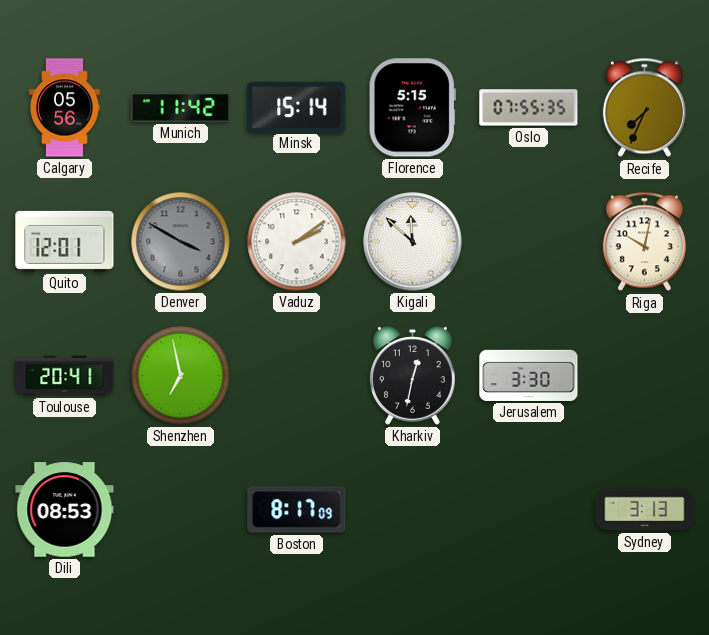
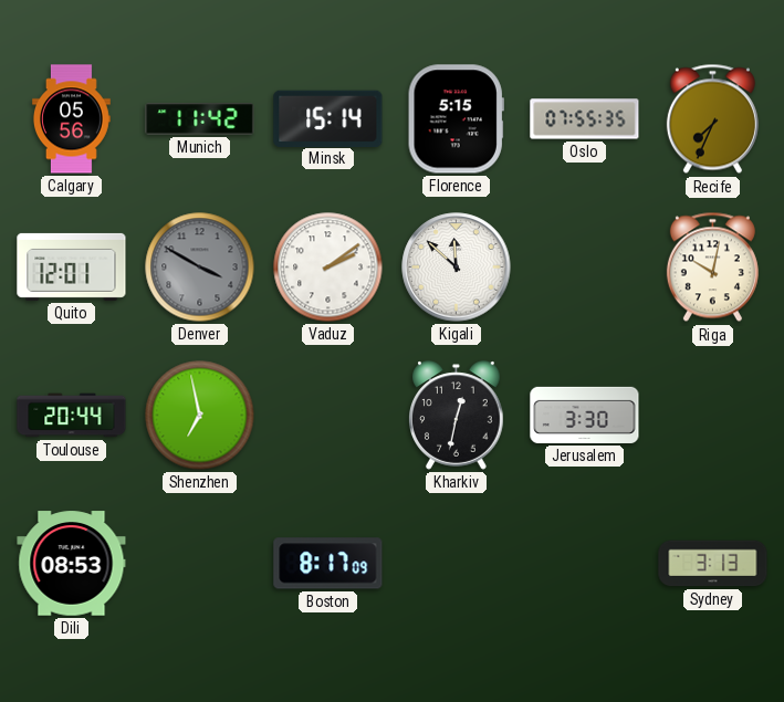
Toulouse: 20:41 -> 20:44 (72, 416)
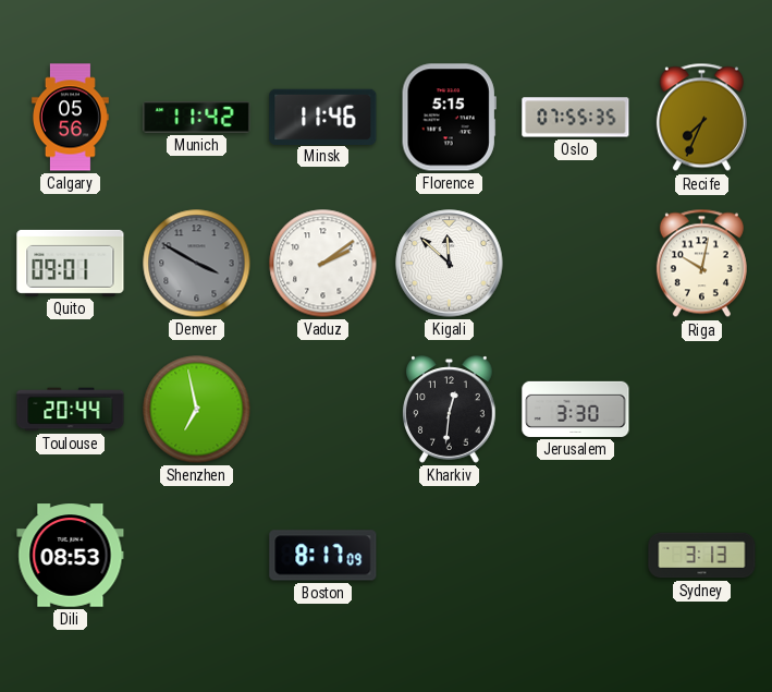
Minsk: 15:14 -> 11:46 (323, 117)
Quito: 12:01 -> 09:01 (71, 263)
Kharkiv: 12:32 -> 12:31 (450, 410)
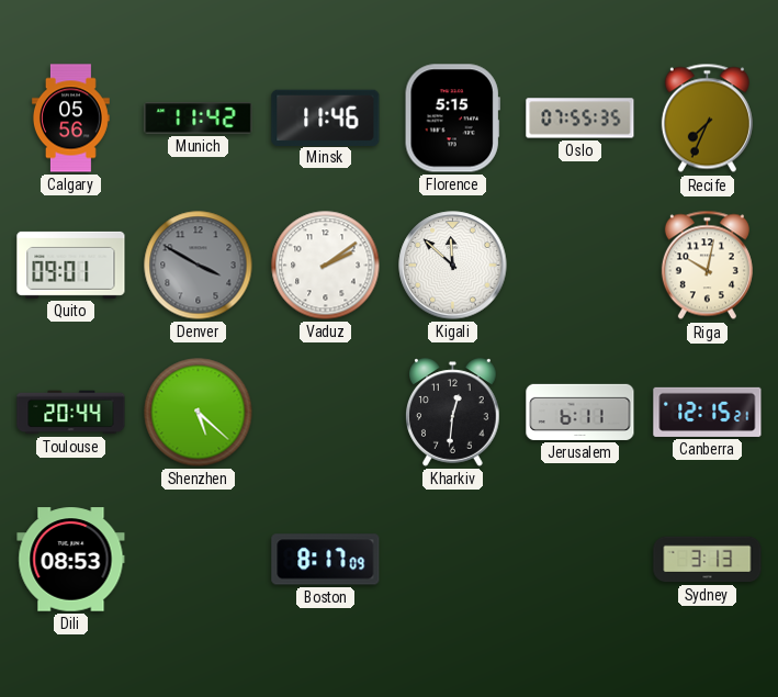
Shenzhen: 6:58 -> 5:22 (199, 413)
Jerusalem: 3:30 -> 6:11 (580, 412)
Canberra: none -> 12:15 (708, 412)
